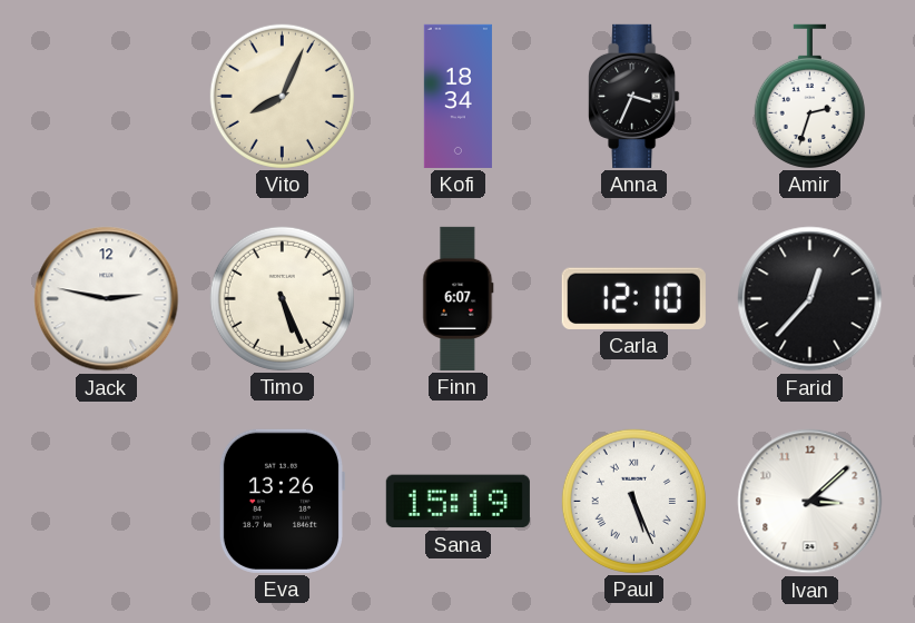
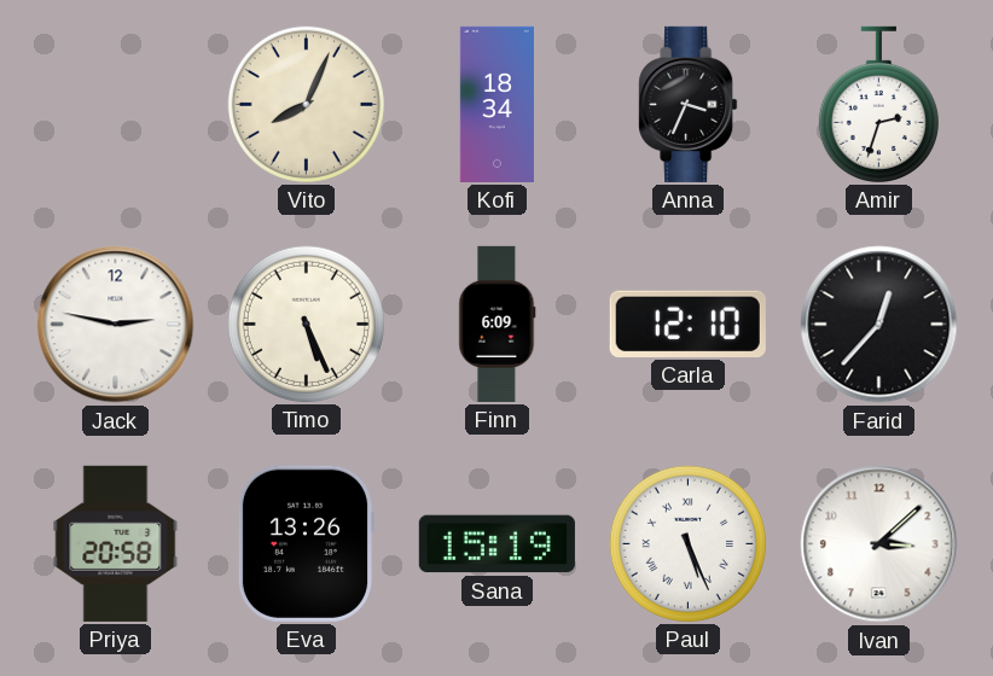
Finn: 6:07 -> 6:09 (498, 324)
Priya: none -> 20:58 (116, 543)
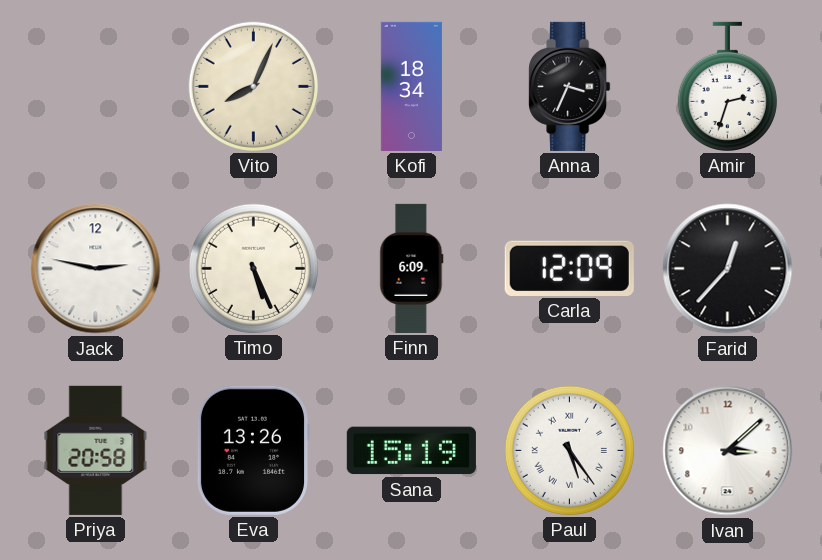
Carla: 12:10 -> 12:09 (569, 268)
Paul: 5:26 -> 5:24 (569, 450)
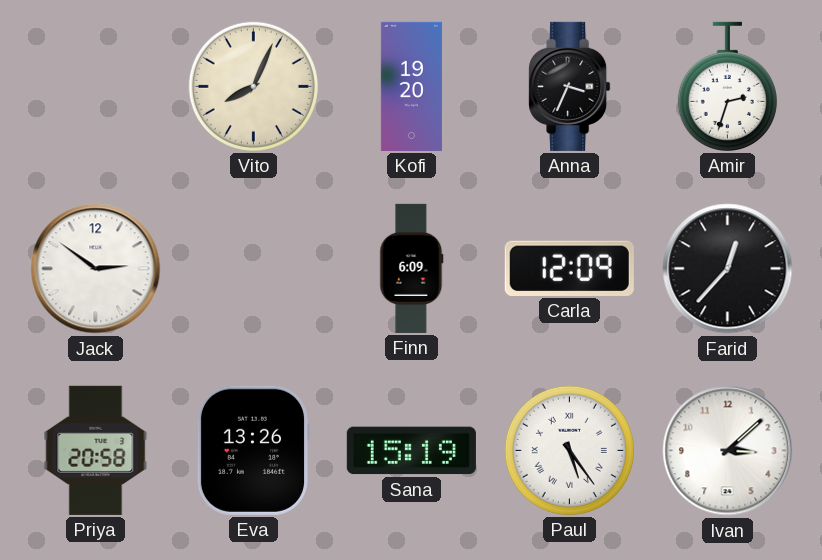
Kofi: 18:34 -> 19:20 (411, 86)
Jack: 2:47 -> 2:51 (96, 269)
Timo: 5:26 -> none (253, 268)
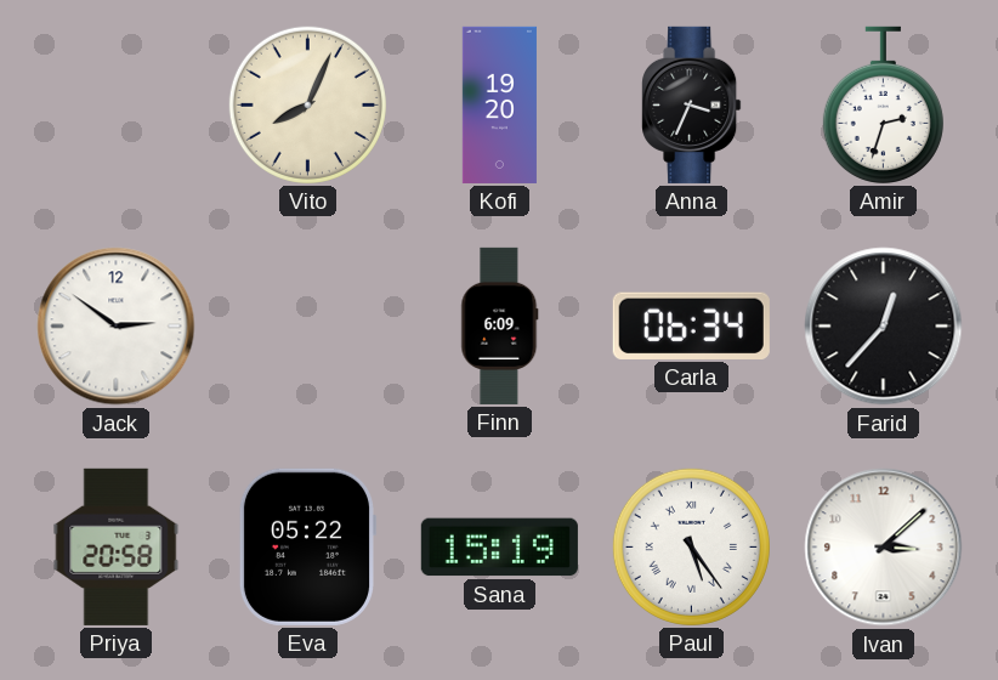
Carla: 12:09 -> 06:34 (691, 325)
Eva: 13:26 -> 05:22 (307, 546)
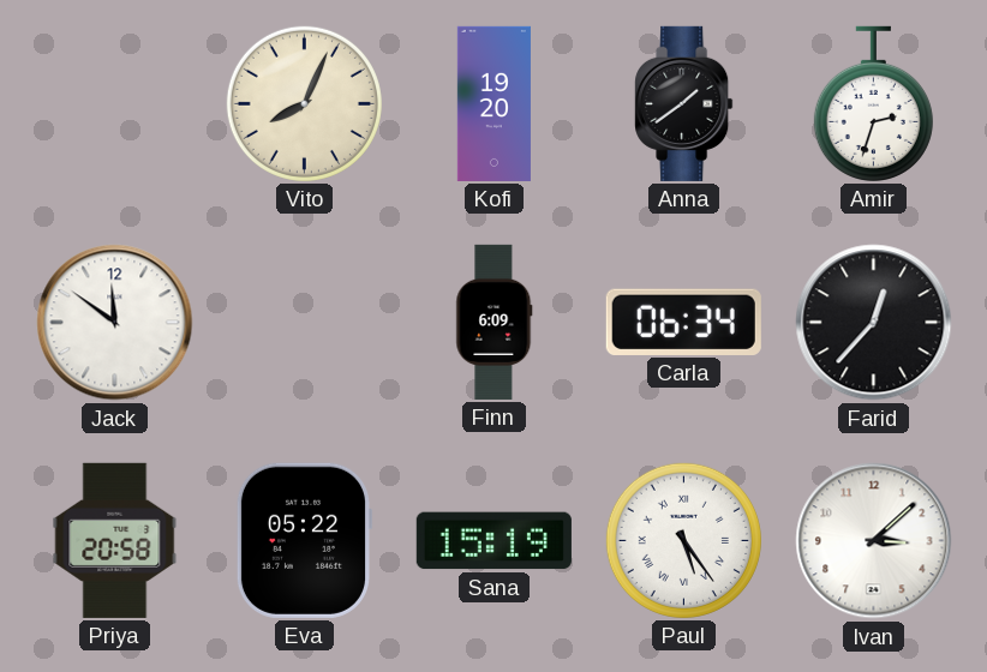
Anna: 3:34 -> 1:39 (684, 103)
Jack: 2:51 -> 11:51 (115, 323)
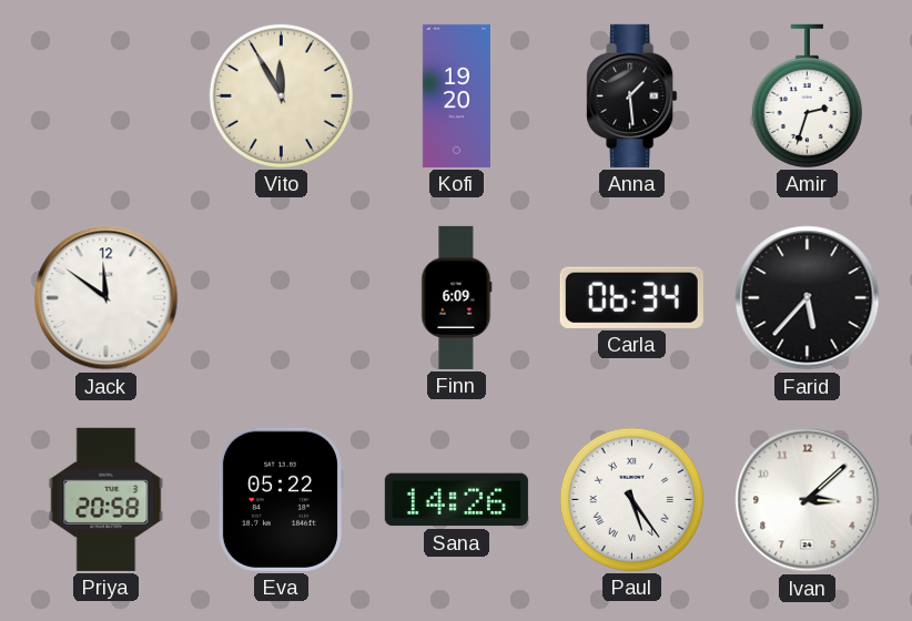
Vito: 8:04 -> 11:55 (281, 95)
Anna: 1:39 -> 1:29 (632, 95)
Farid: 12:37 -> 5:37 (808, 298)
Sana: 15:19 -> 14:26 (456, 500)
